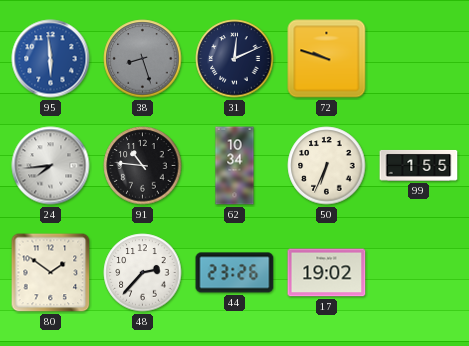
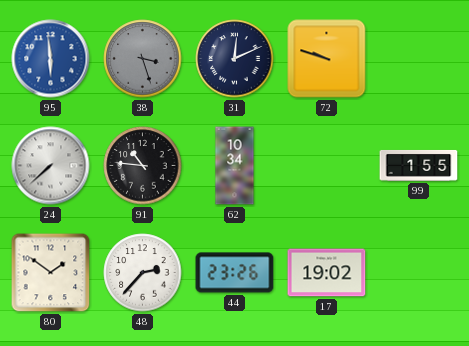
38: 8:27 -> 3:27 (143, 59)
24: 7:44 -> 7:38 (51, 166)
50: 6:34 -> none (327, 166)
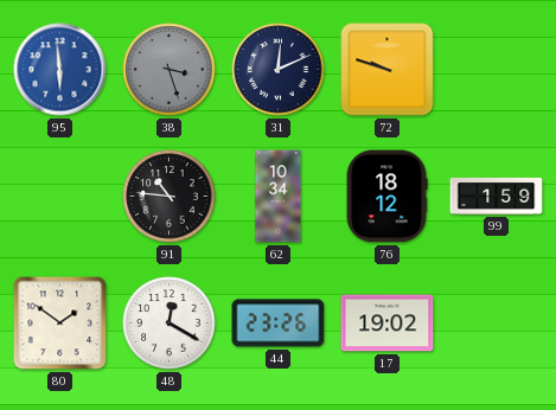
24: 7:38 -> none (51, 166)
76: none -> 18:12 (386, 197)
99: 1:55 -> 1:59 (497, 196)
48: 2:37 -> 12:20 (170, 323)
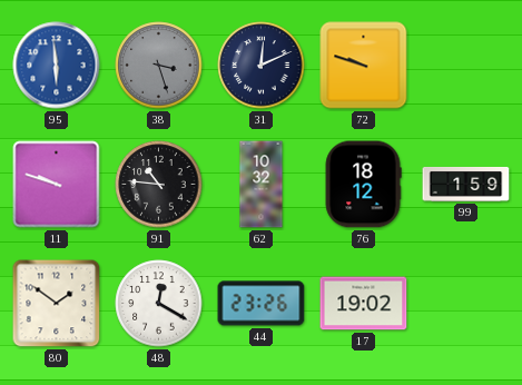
11: none -> 9:48 (57, 185)
62: 10:34 -> 10:32 (262, 185)
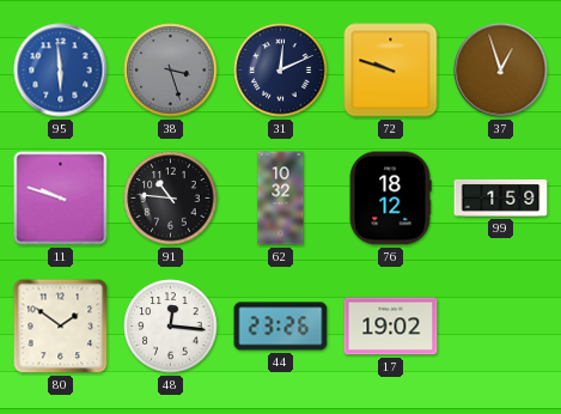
37: none -> 12:57 (501, 71)
48: 12:20 -> 12:16 (171, 327)
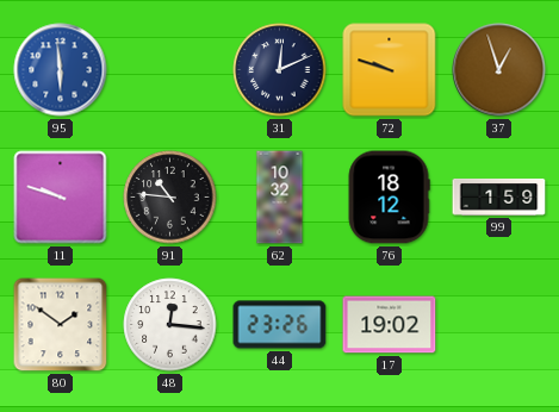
38: 3:27 -> none (171, 71)
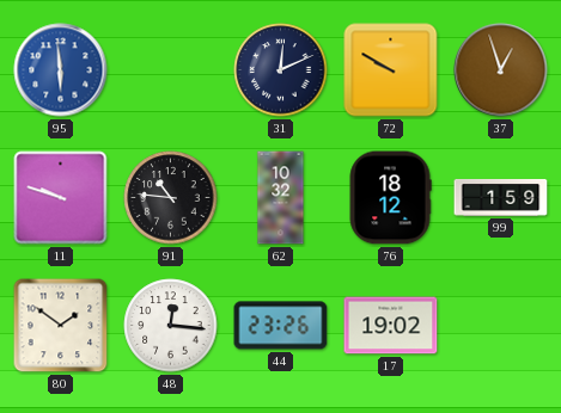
72: 9:48 -> 9:50 (391, 70)
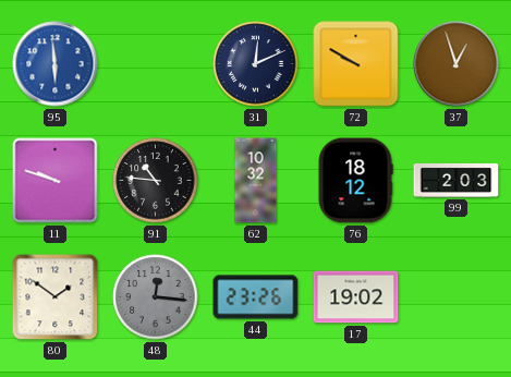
99: 1:59 -> 2:03 (457, 180)
48 dial: white -> grey (156, 297)
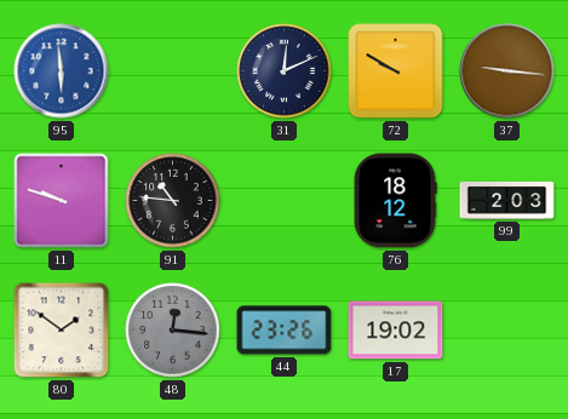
37: 12:57 -> 9:16 (507, 71)
62: 10:32 -> none (256, 181)
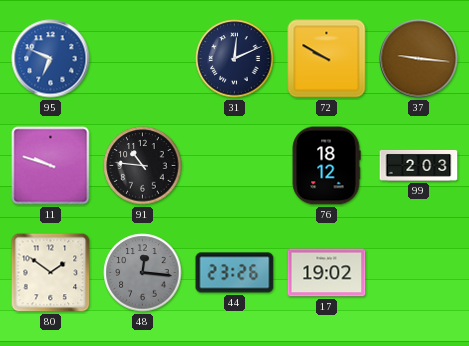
95: 5:59 -> 6:49 (51, 59)
